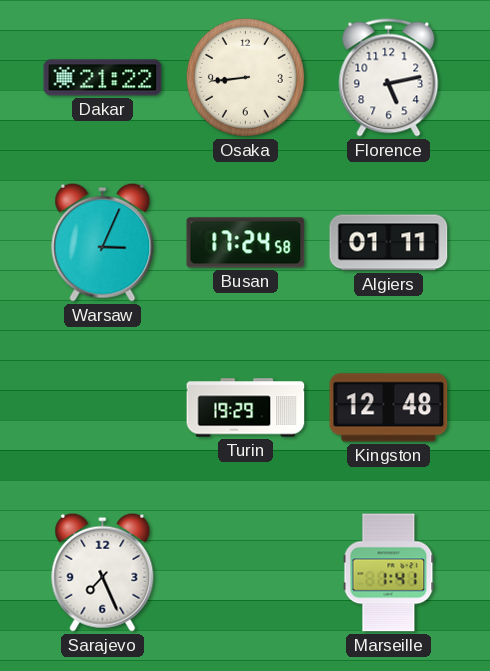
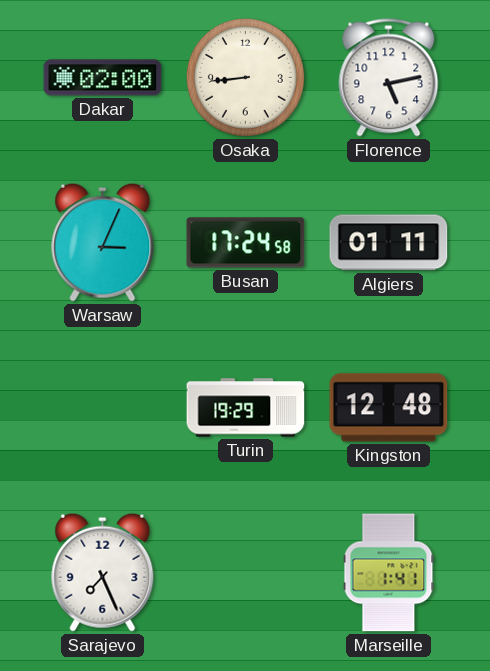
Dakar: 21:22 -> 02:00 (103, 78)
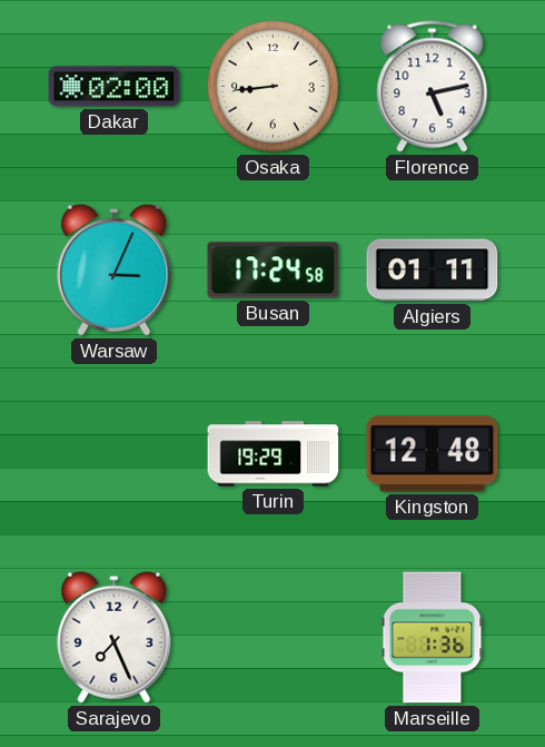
Marseille: 1:41 -> 1:36 (433, 638)
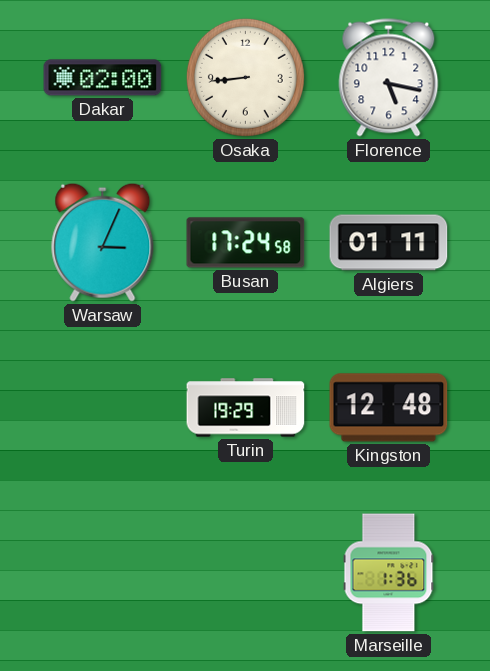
Florence: 5:13 -> 5:17 (389, 78)
Sarajevo: 7:26 -> none (115, 637)
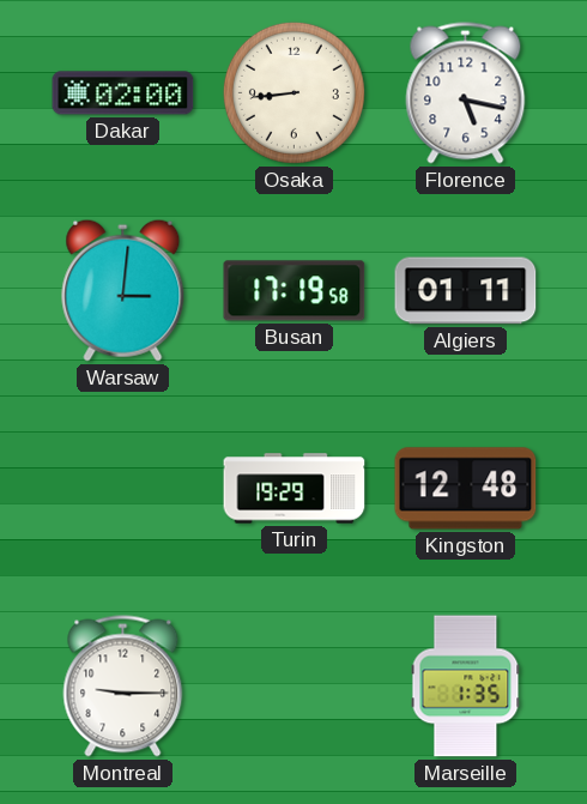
Warsaw: 3:04 -> 3:01 (123, 290)
Busan: 17:24 -> 17:19 (295, 291)
Montreal: none -> 9:15 (123, 687)
Marseille: 1:36 -> 1:35 (466, 687)
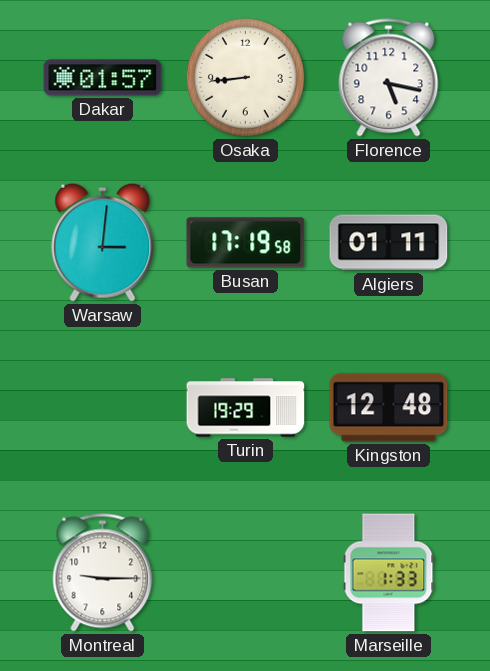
Dakar: 02:00 -> 01:57 (103, 78)
Marseille: 1:35 -> 1:33 (389, 573)
